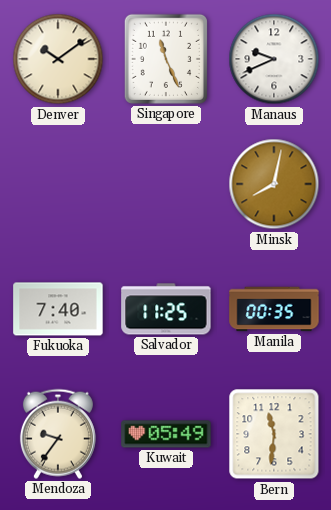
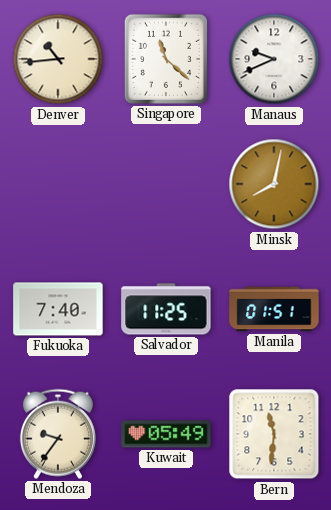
Denver: 10:09 -> 10:44 (58, 59)
Singapore: 11:26 -> 11:22 (166, 59)
Manila: 00:35 -> 01:51 (274, 309)
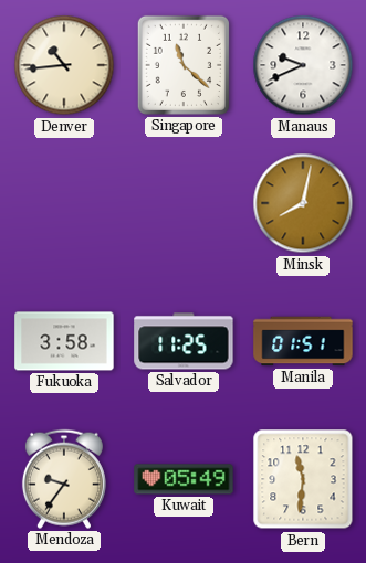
Fukuoka: 7:40 -> 3:58 (64, 341)
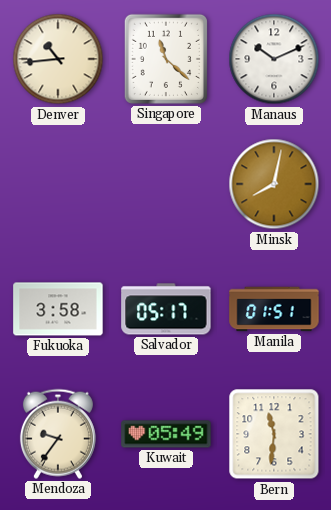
Manaus: 9:41 -> 10:11 (274, 59)
Salvador: 11:25 -> 05:17 (166, 309)
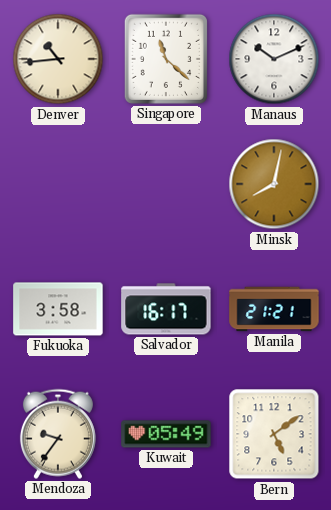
Salvador: 05:17 -> 16:17 (166, 309)
Manila: 01:51 -> 21:21 (274, 309)
Bern: 11:31 -> 5:09 (274, 434)
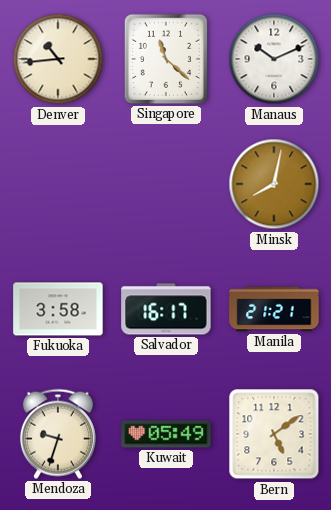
Mendoza: 9:36 -> 9:33 (58, 434)
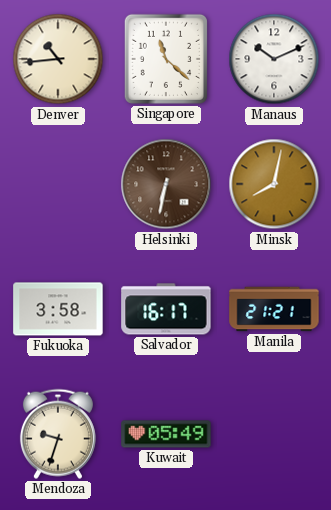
Helsinki: none -> 6:32 (166, 184)
Bern: 5:09 -> none (274, 434)
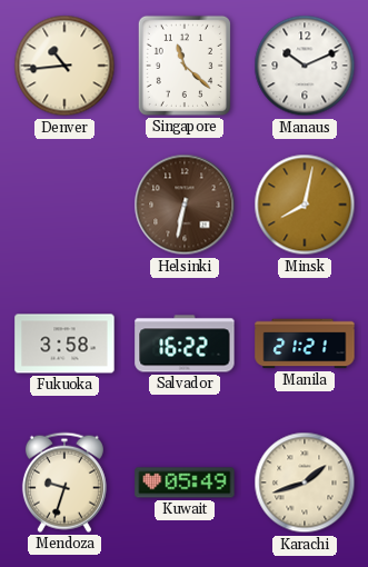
Salvador: 16:17 -> 16:22 (185, 344)
Karachi: none -> 1:42 (305, 483)
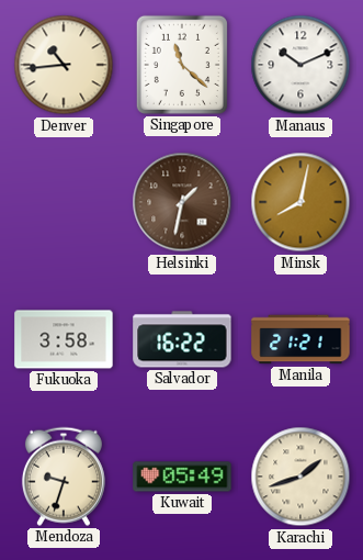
Helsinki: 6:32 -> 1:32 (182, 202)
